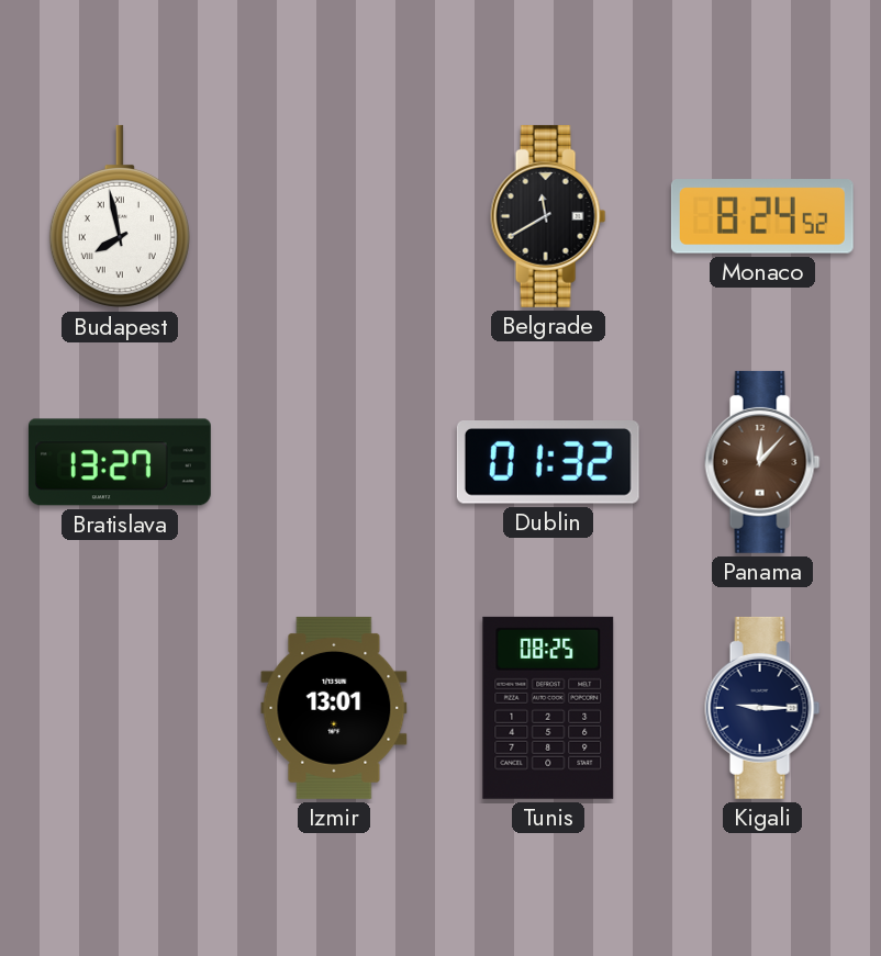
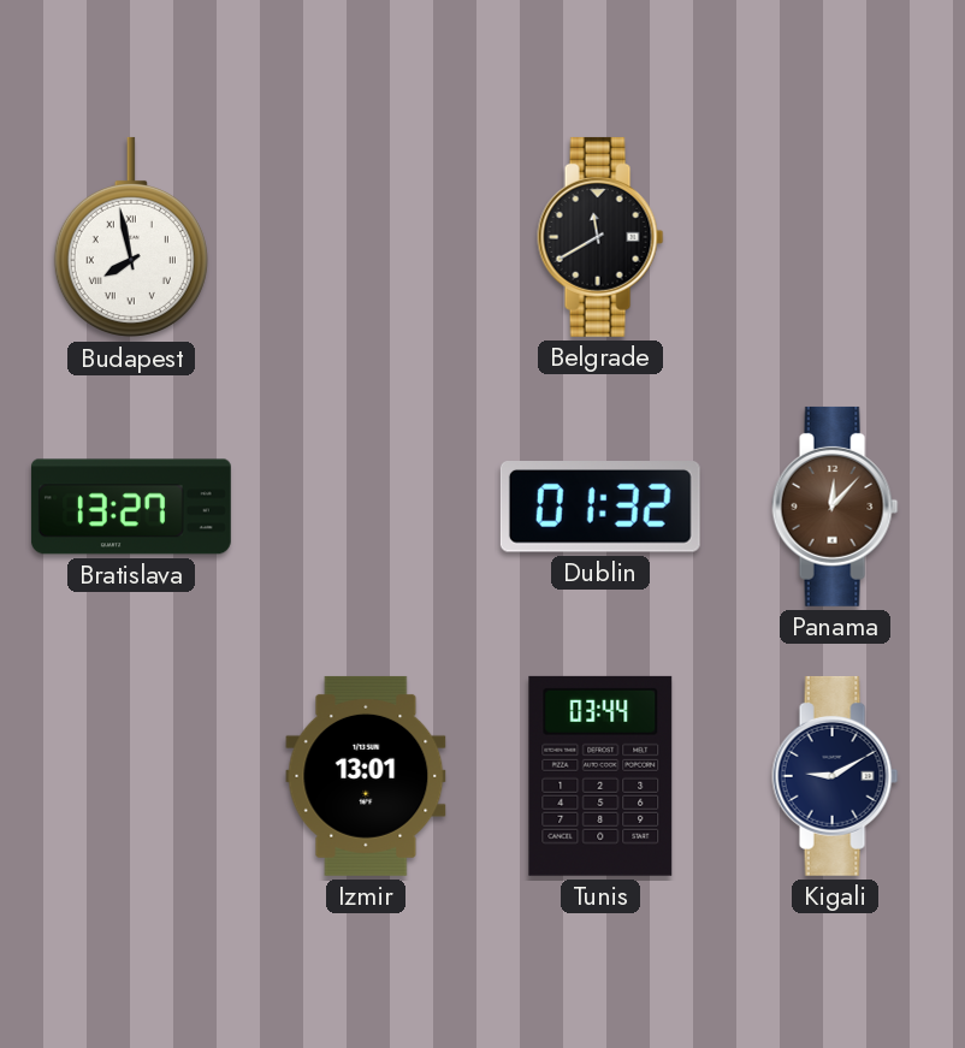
Monaco: 8:24 -> none (762, 216)
Tunis: 08:25 -> 03:44 (600, 776)
Kigali: 9:15 -> 9:10 (835, 776)
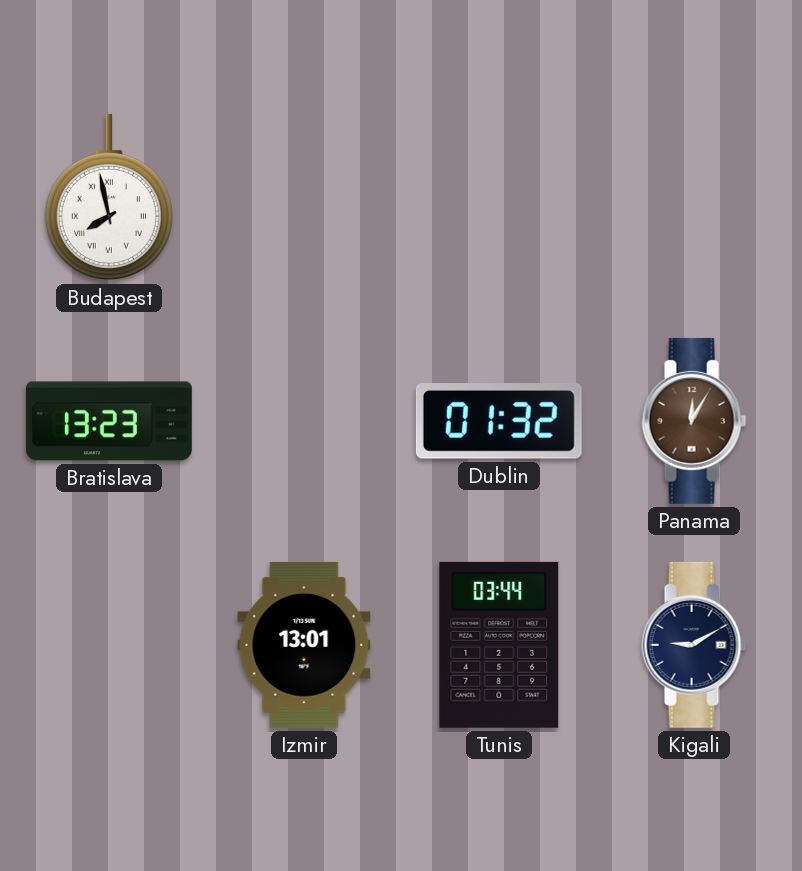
Belgrade: 11:40 -> none (600, 237)
Bratislava: 13:27 -> 13:23 (109, 421)
Panama: 12:07 -> 12:05 (694, 421)
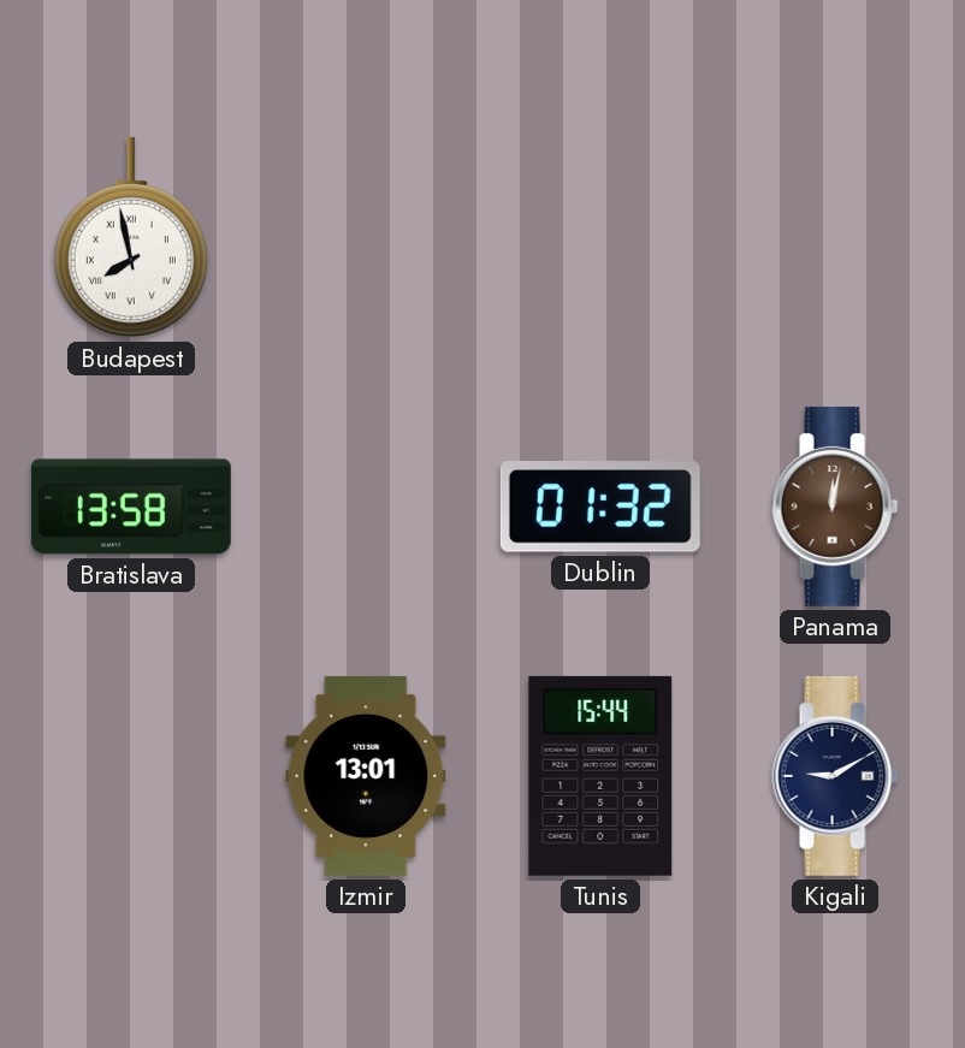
Bratislava: 13:23 -> 13:58 (131, 507)
Panama: 12:05 -> 12:02 (835, 507)
Tunis: 03:44 -> 15:44 (600, 776)
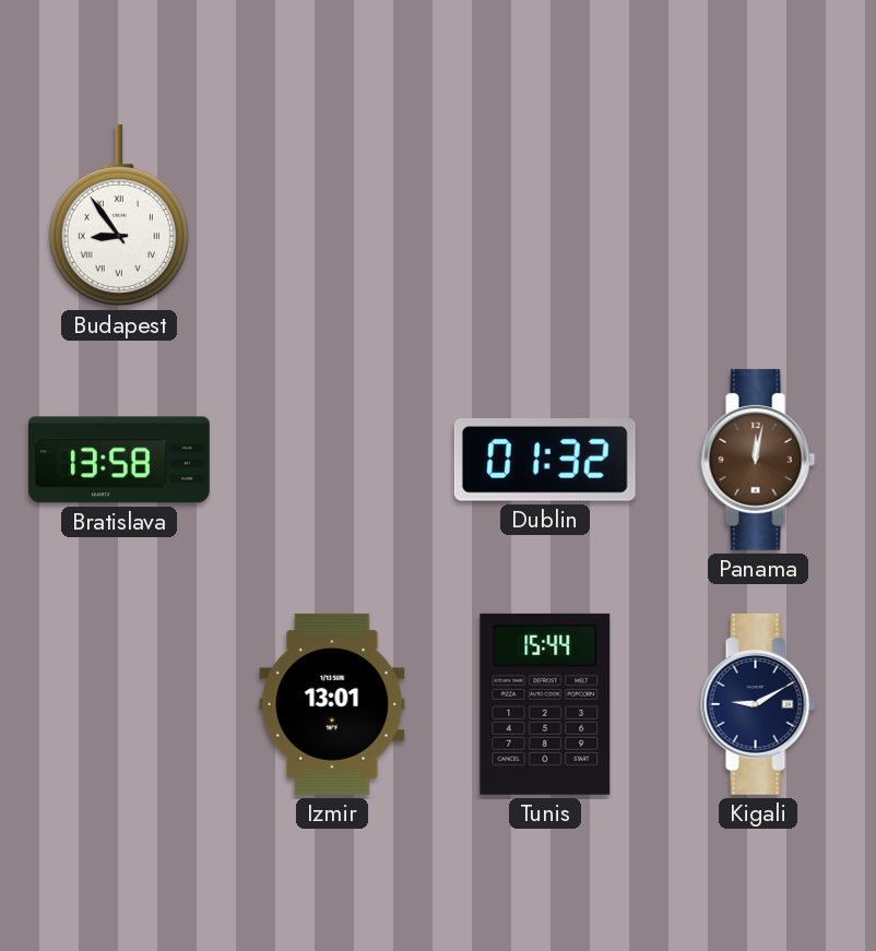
Budapest: 7:58 -> 8:54 (119, 215)
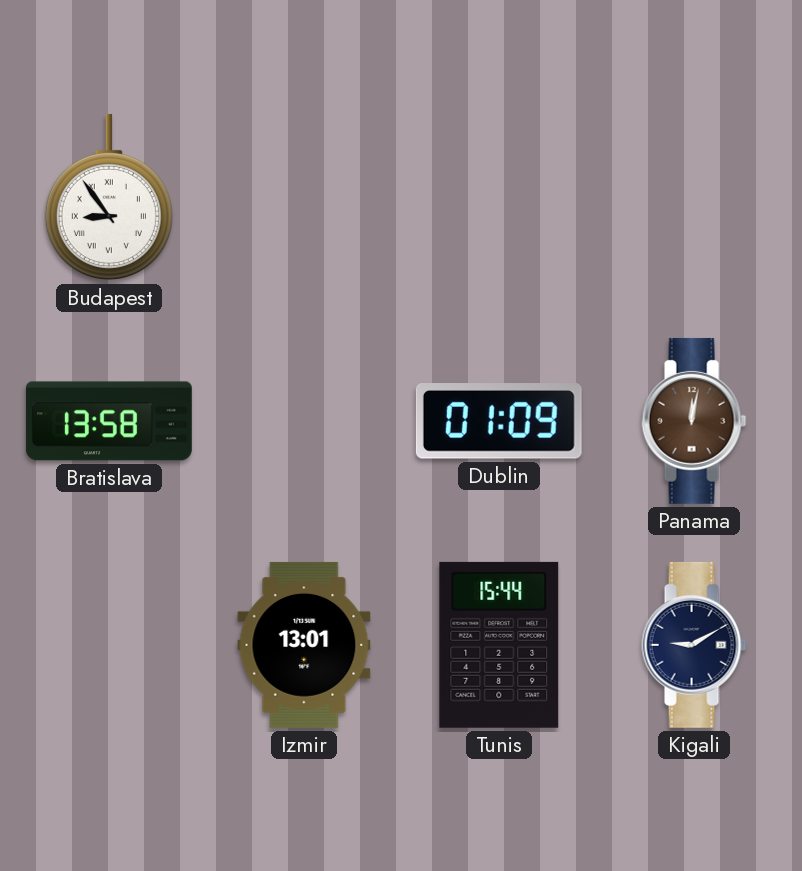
Dublin: 01:32 -> 01:09 (499, 422)
